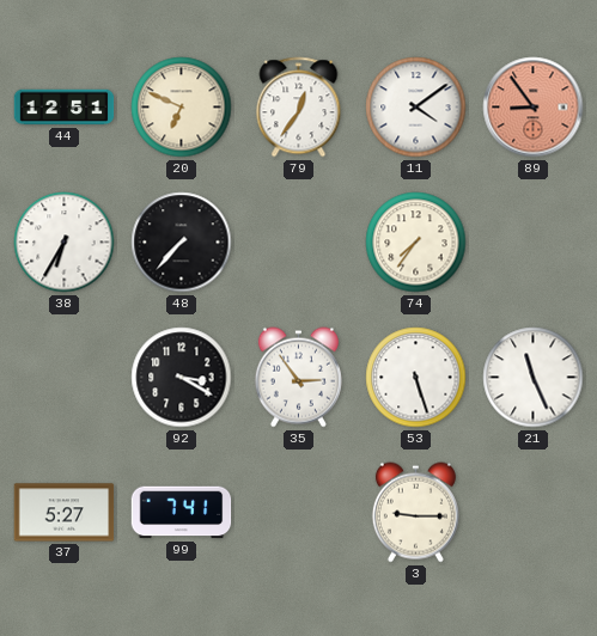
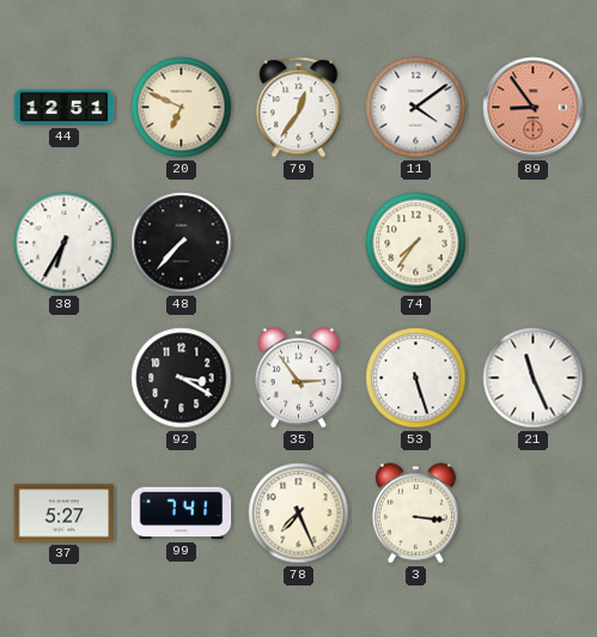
78: none -> 7:26 (299, 514)
3: 9:15 -> 3:16 (415, 514)
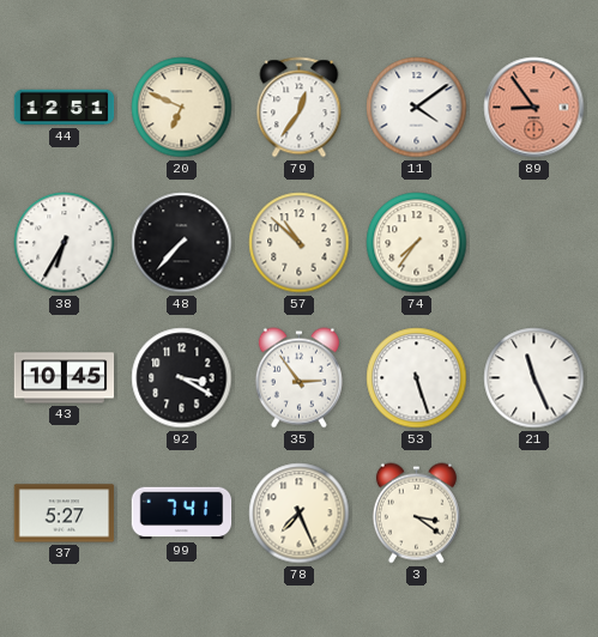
57: none -> 10:52 (300, 243)
43: none -> 10:45 (65, 378)
3: 3:16 -> 3:21 (416, 514)
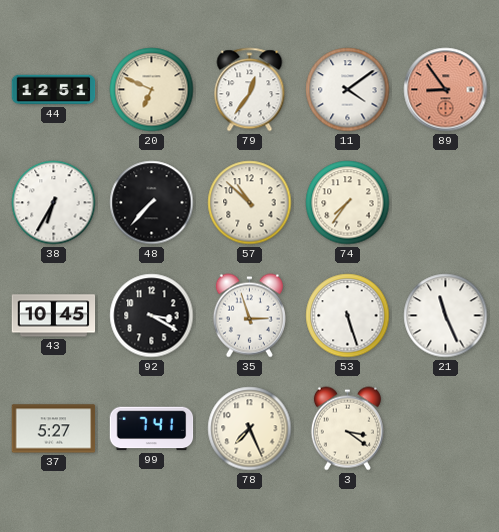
35: 2:54 -> 2:57 (249, 316)
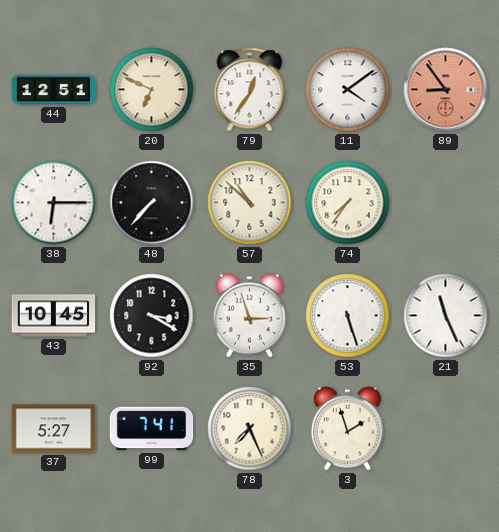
38: 6:35 -> 6:15 (54, 203)
3: 3:21 -> 1:57 (347, 429)
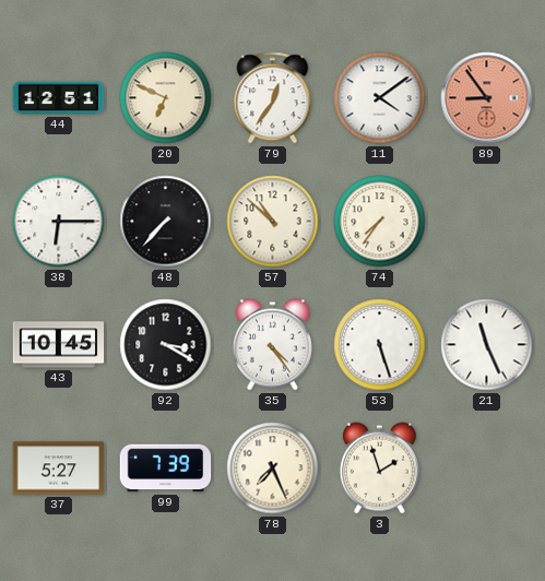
35: 2:57 -> 4:24 (272, 345)
99: 7:41 -> 7:39 (166, 469)
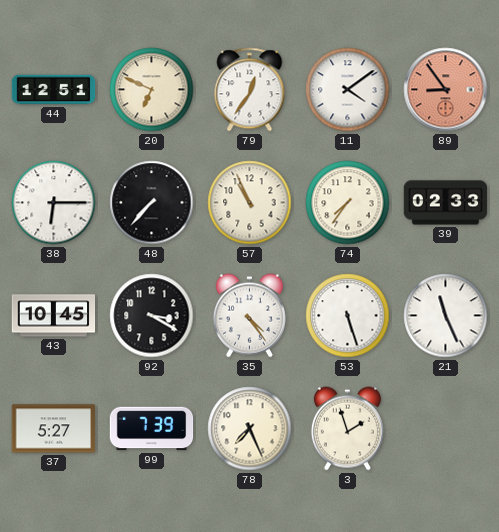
57: 10:52 -> 10:56 (250, 203)
39: none -> 02:33 (446, 203)
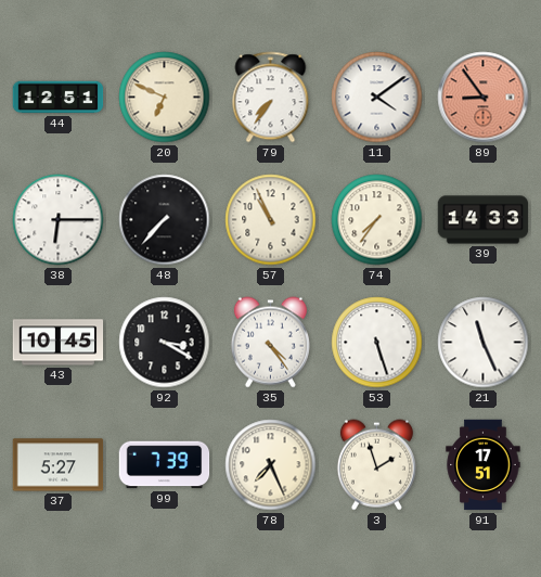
79: 12:36 -> 7:36 (271, 98)
39: 02:33 -> 14:33 (484, 220)
91: none -> 17:51 (484, 465)
